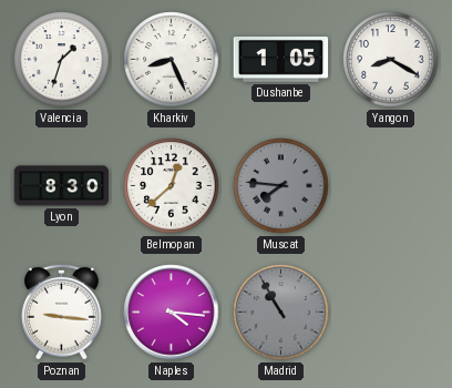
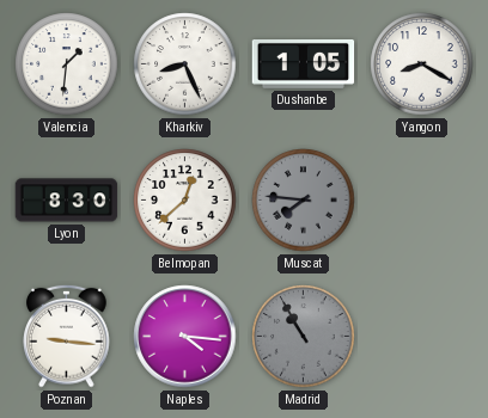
Valencia: 1:33 -> 1:31 (67, 64)
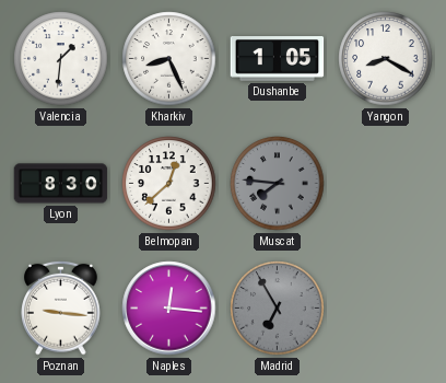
Naples: 4:16 -> 12:16 (169, 309)
Madrid: 10:55 -> 6:55 (278, 309)
